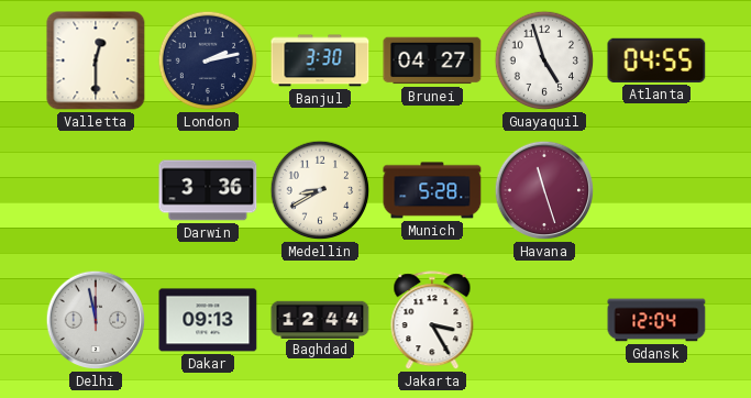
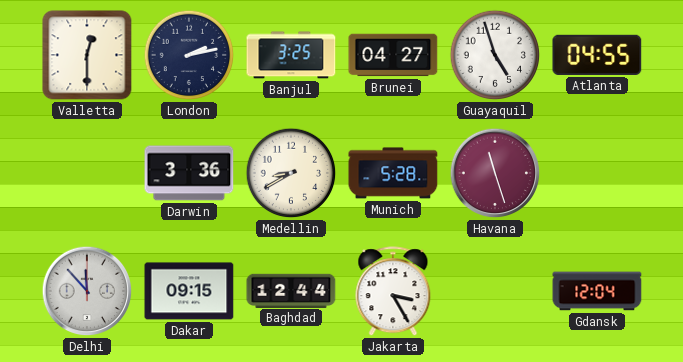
Banjul: 3:30 -> 3:25 (291, 55)
Delhi: 11:58 -> 11:53 (87, 291)
Dakar: 09:13 -> 09:15 (189, 291)
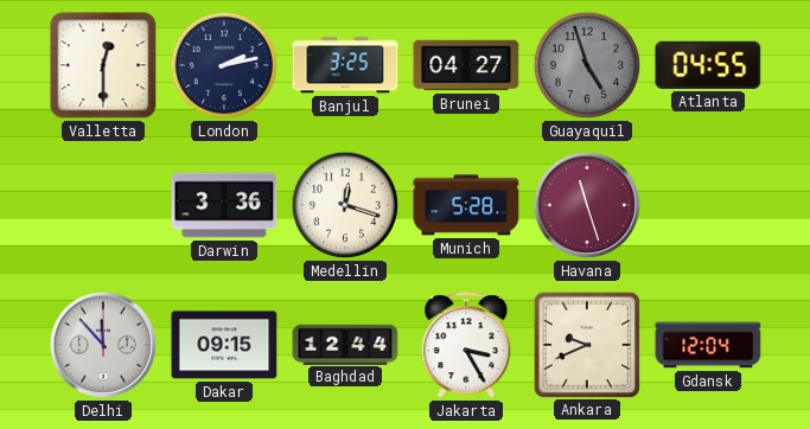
Guayaquil dial: white -> grey (587, 65)
Medellin: 8:40 -> 12:18 (345, 205)
Ankara: none -> 9:41 (586, 344)
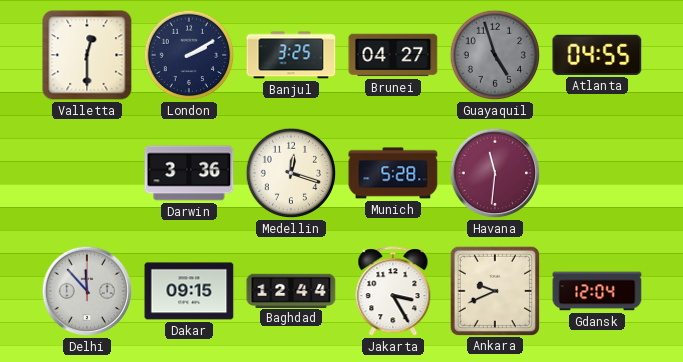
London: 2:13 -> 2:10 (189, 55)
Havana: 11:27 -> 11:31 (495, 173)
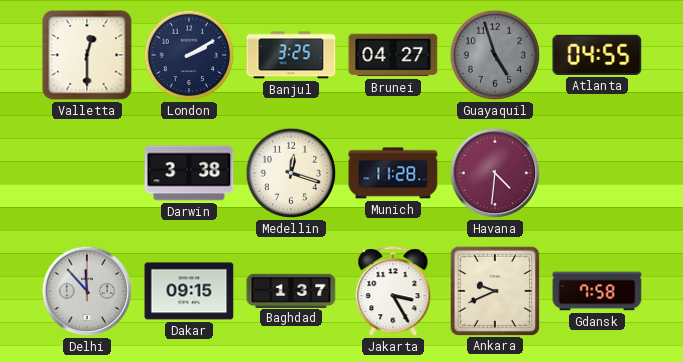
Darwin: 3:36 -> 3:38 (189, 173)
Munich: 5:28 -> 11:28 (393, 173)
Havana: 11:31 -> 4:31 (495, 173)
Baghdad: 12:44 -> 1:37 (291, 290)
Gdansk: 12:04 -> 7:58 (597, 291)
